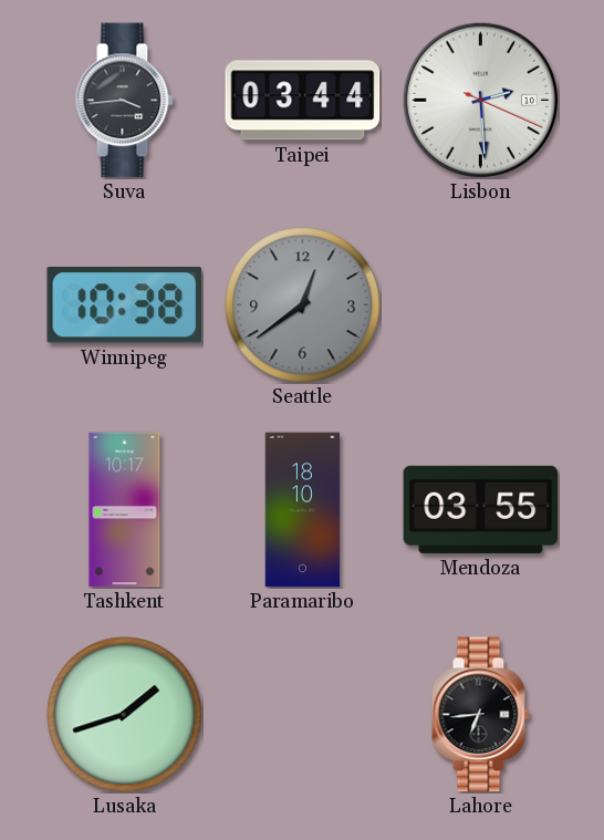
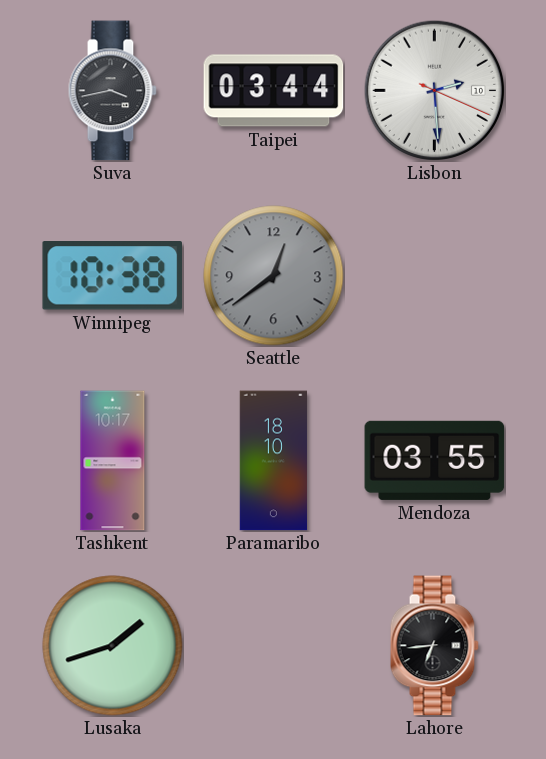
Suva: 3:44 -> 3:43 (112, 91)
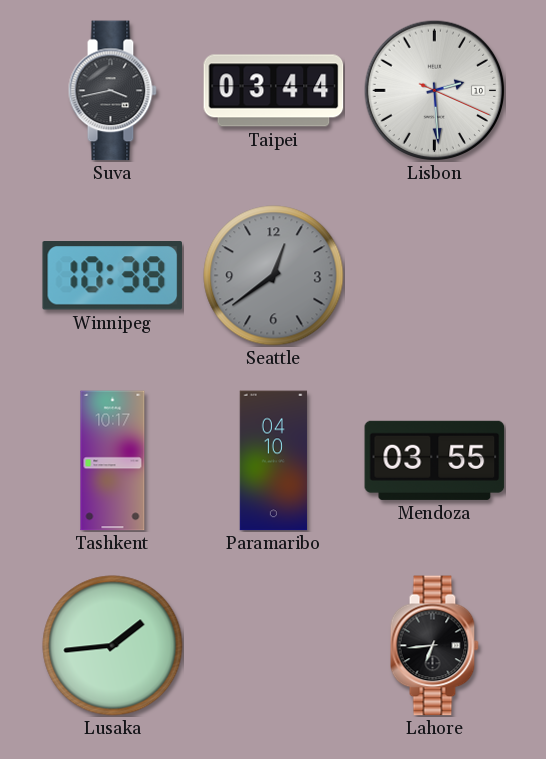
Paramaribo: 18:10 -> 04:10 (274, 461)
Lusaka: 1:42 -> 1:44 (113, 646)
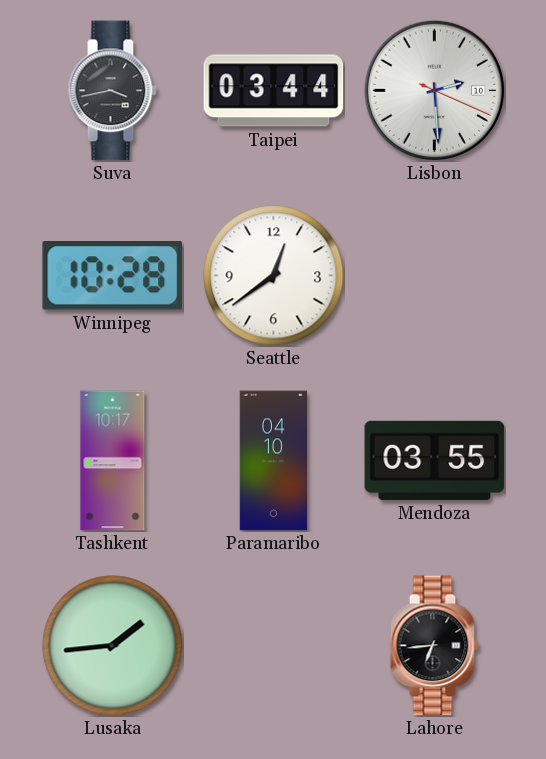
Winnipeg: 10:38 -> 10:28 (112, 276)
Seattle dial: grey -> white (274, 276)
